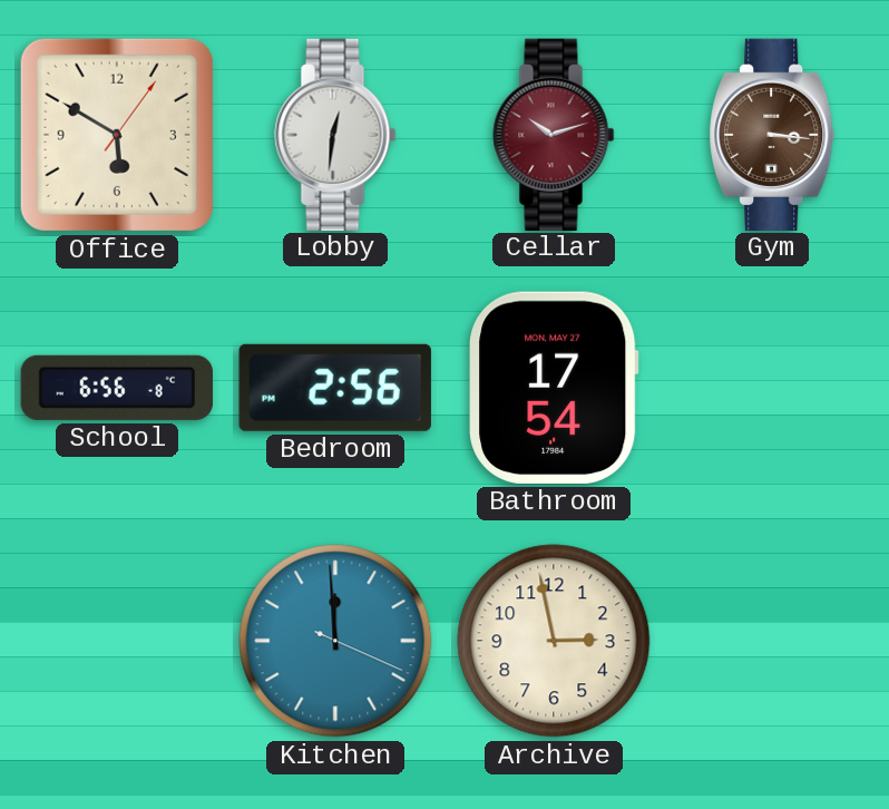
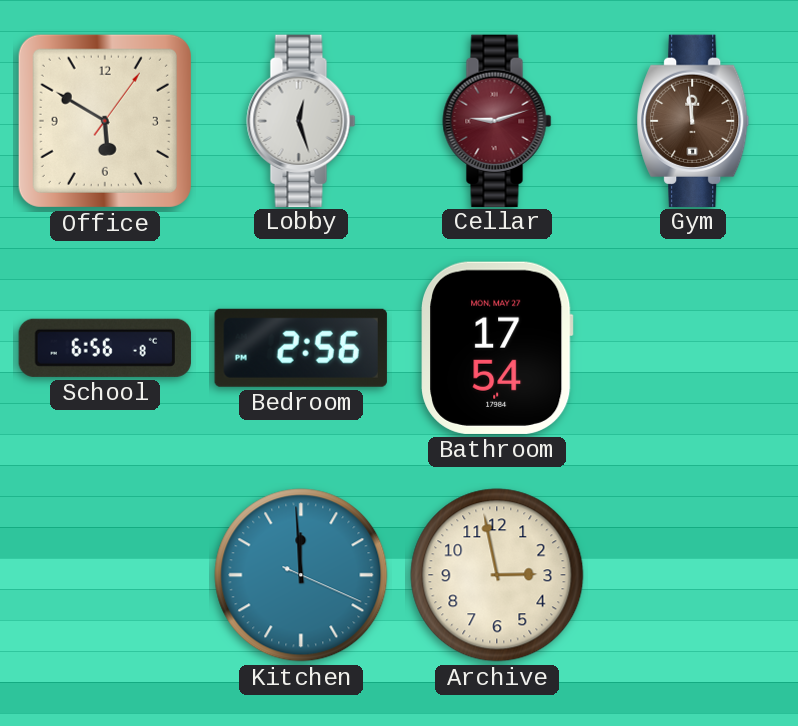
Lobby: 12:31 -> 12:27 (301, 120)
Cellar: 10:12 -> 9:12 (497, 120)
Gym: 3:16 -> 11:59 (693, 120)
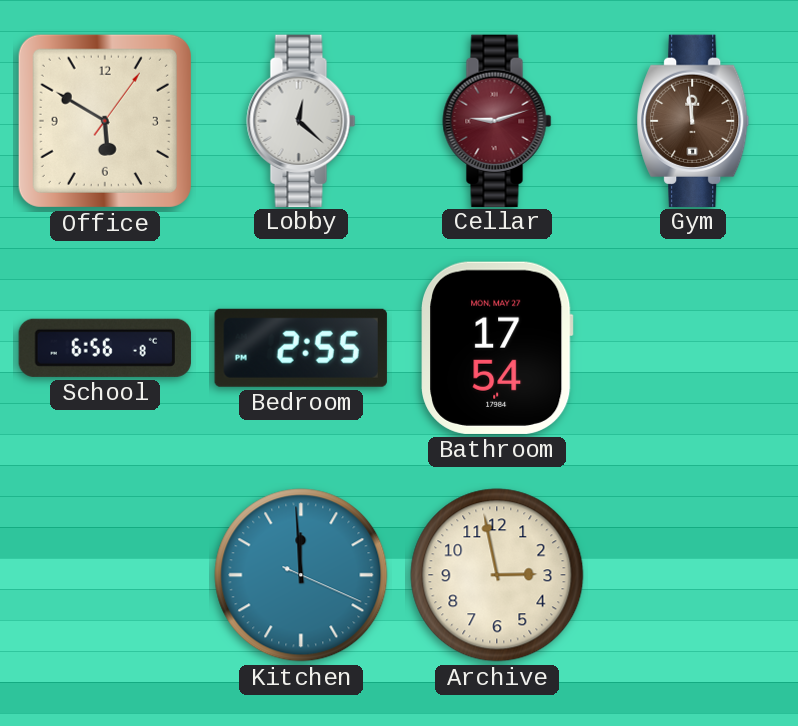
Lobby: 12:27 -> 12:22 (301, 120)
Bedroom: 2:56 -> 2:55 (301, 348)
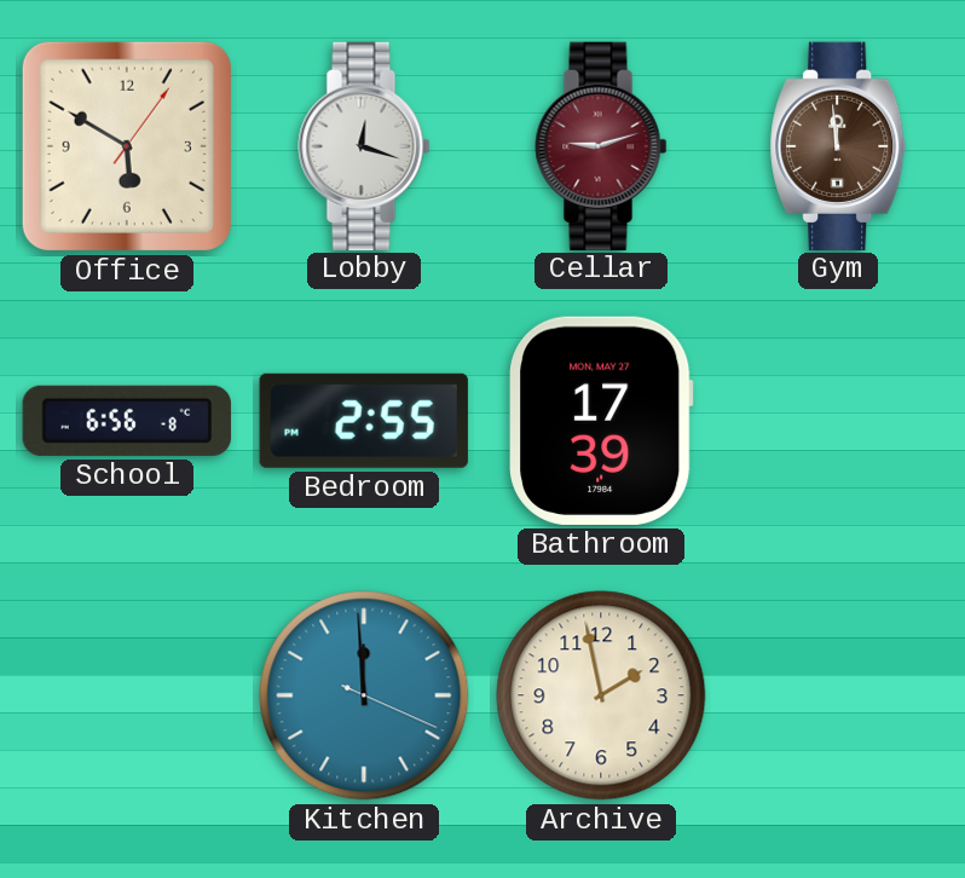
Lobby: 12:22 -> 12:18 (364, 145)
Bathroom: 17:54 -> 17:39 (601, 421)
Archive: 2:58 -> 1:58 (601, 695)
